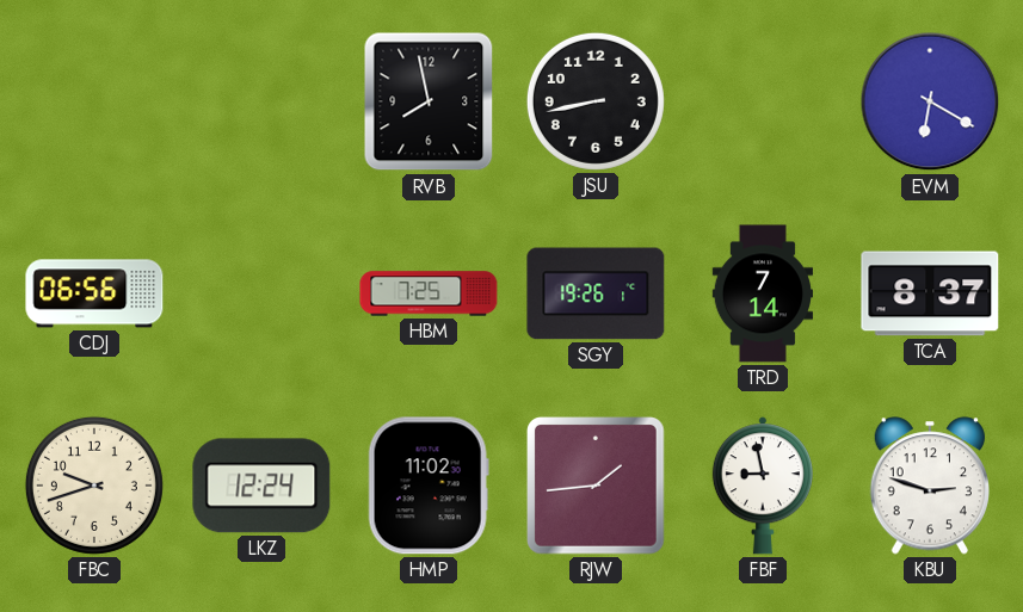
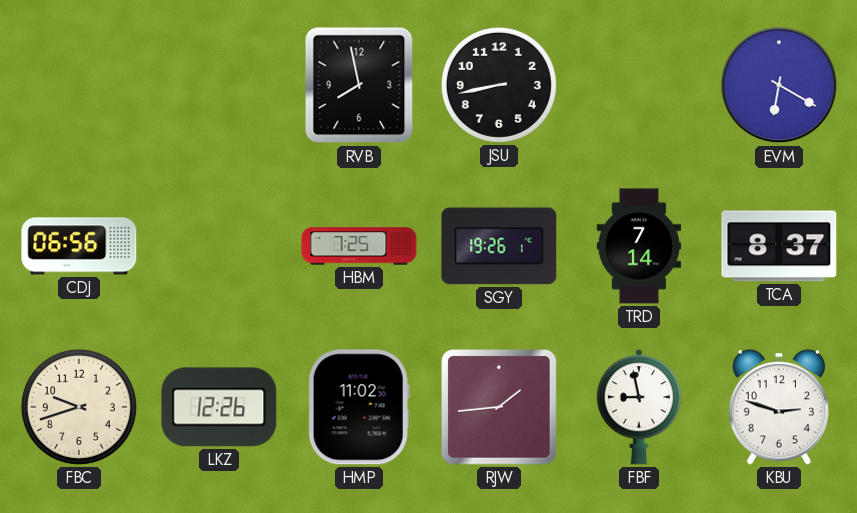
LKZ: 12:24 -> 12:26 (219, 407)
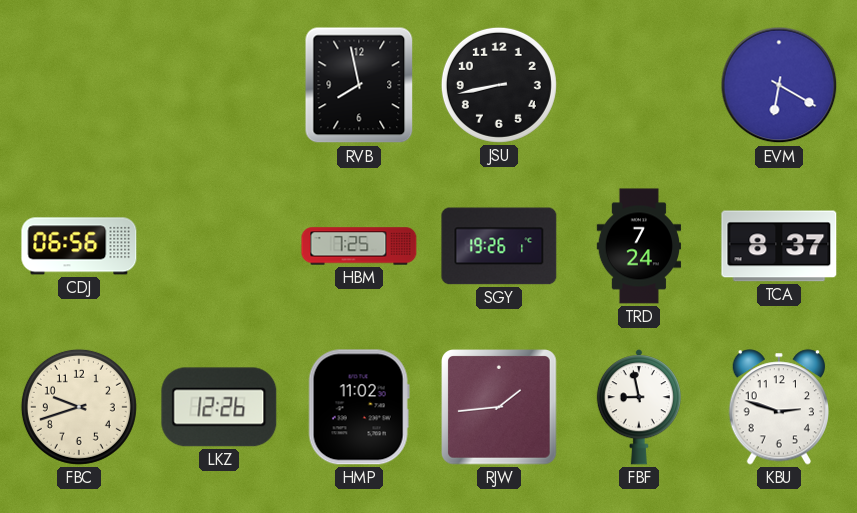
TRD: 7:14 -> 7:24 (639, 246)
